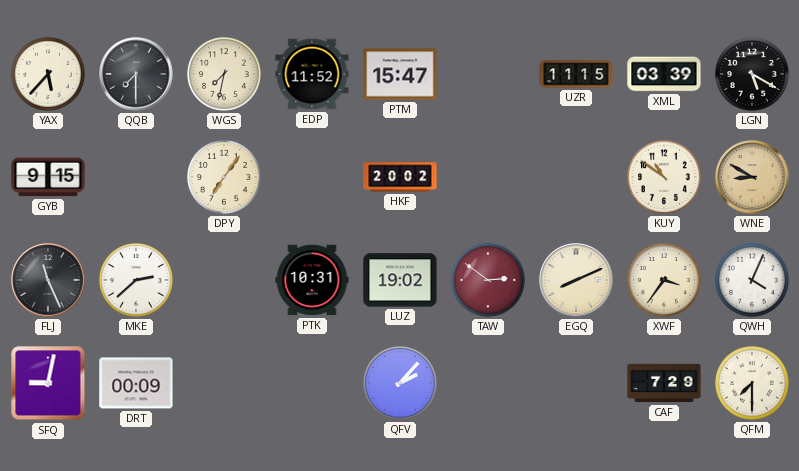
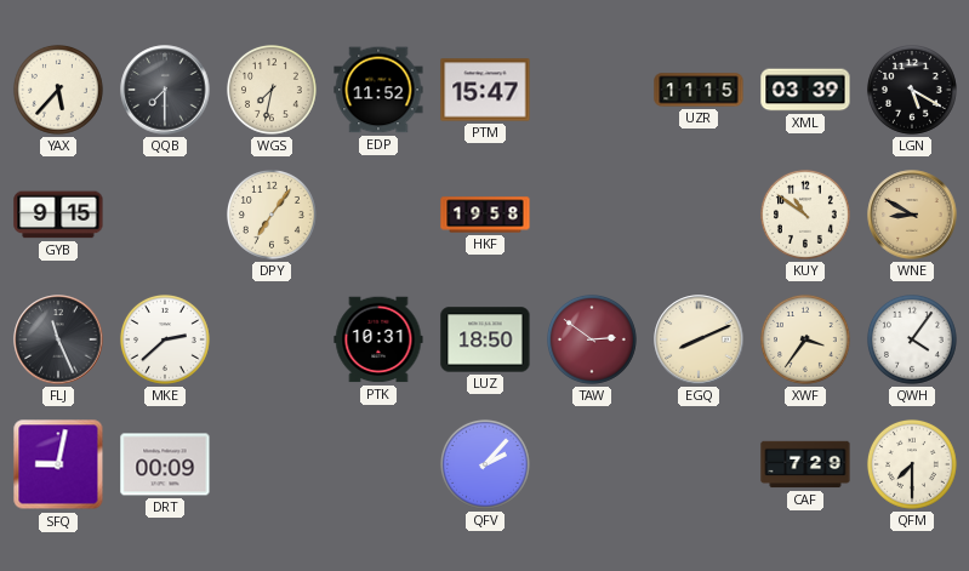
HKF: 20:02 -> 19:58 (485, 215)
LUZ: 19:02 -> 18:50 (485, 339)
QWH: 4:04 -> 4:06 (912, 339)
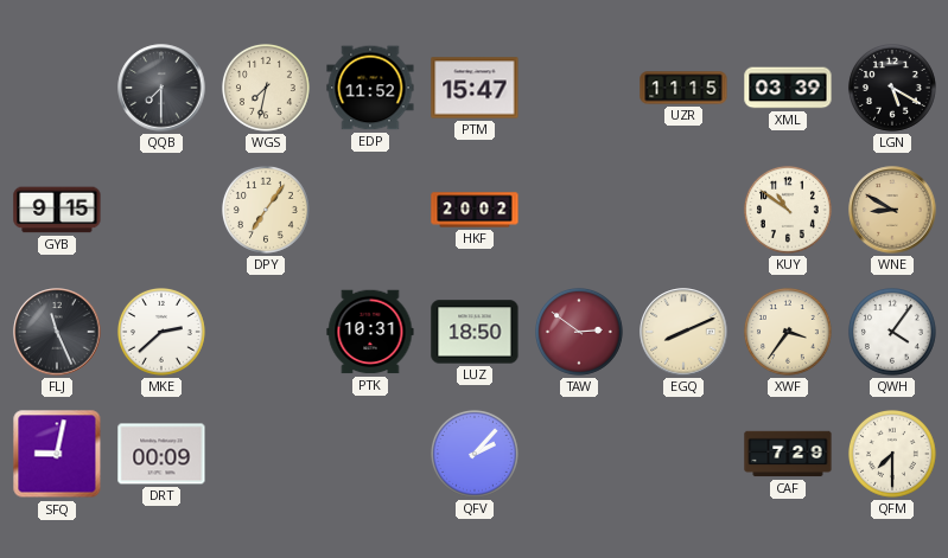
YAX: 5:37 -> none (58, 90)
HKF: 19:58 -> 20:02 (475, 210)
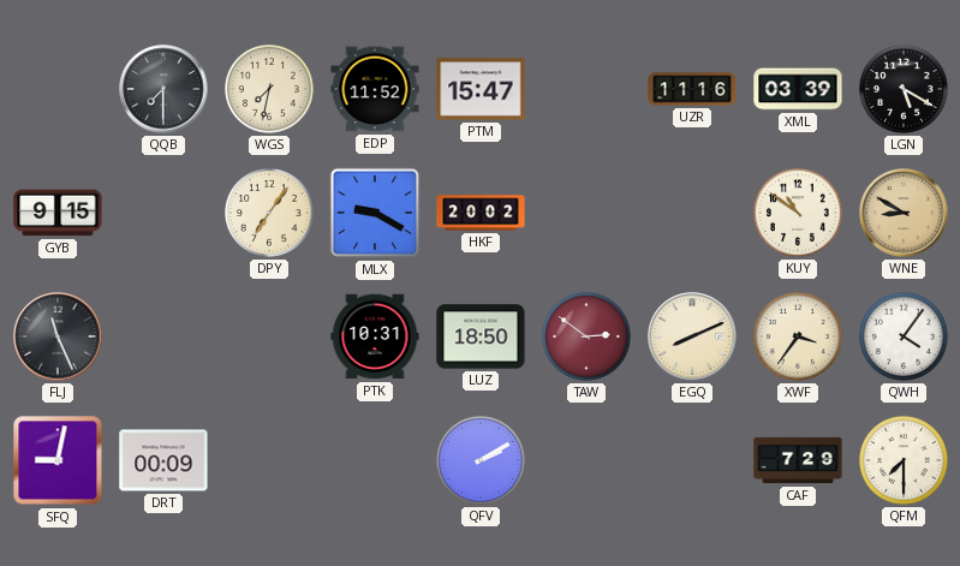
UZR: 11:15 -> 11:16 (692, 89)
MLX: none -> 9:20 (375, 213)
MKE: 2:38 -> none (161, 332)
QFV: 2:07 -> 2:10 (481, 460)
